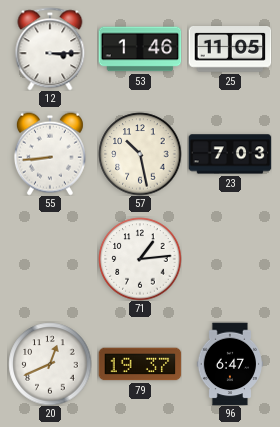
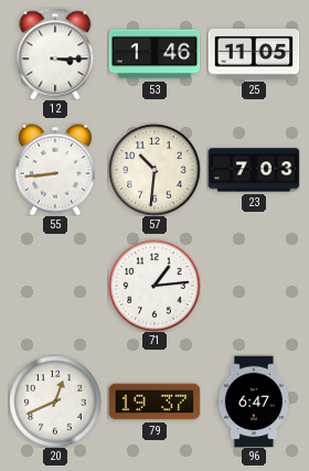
57: 10:28 -> 10:31 (154, 170)
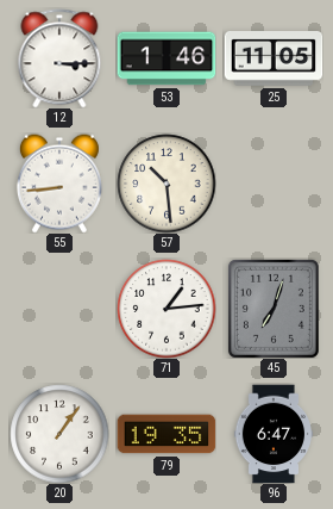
57: 10:31 -> 10:29 (166, 184)
23: 7:03 -> none (254, 170)
45: none -> 7:03 (274, 309)
20: 12:41 -> 1:06 (59, 434)
79: 19:37 -> 19:35 (166, 434)
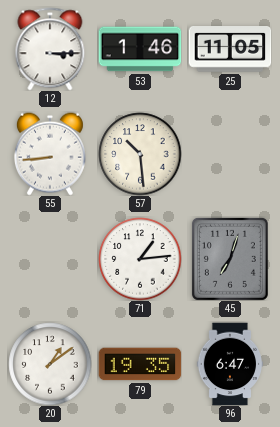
20: 1:06 -> 1:09 (50, 364)
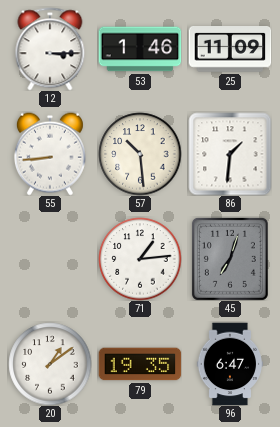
25: 11:05 -> 11:09 (230, 50)
86: none -> 1:31 (230, 154)
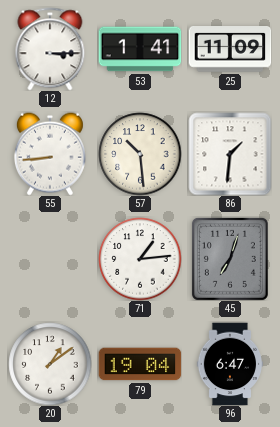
53: 1:46 -> 1:41 (140, 49)
79: 19:35 -> 19:04 (140, 364)
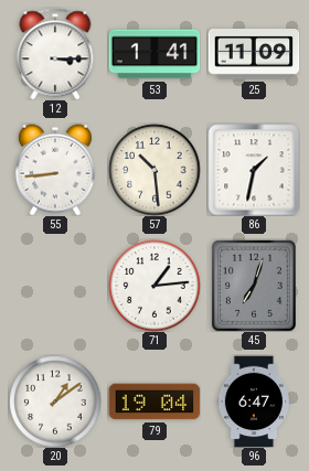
86: 1:31 -> 1:32 (254, 170)
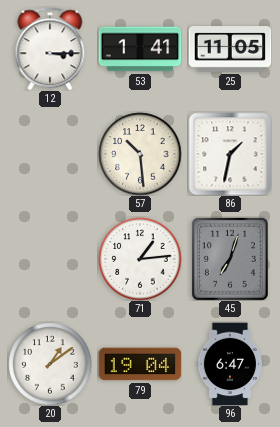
25: 11:09 -> 11:05 (230, 50)
55: 8:44 -> none (55, 170)
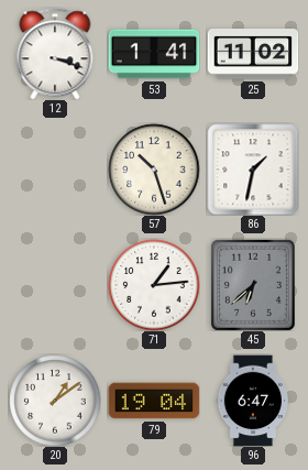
12: 3:15 -> 3:18 (55, 54)
25: 11:05 -> 11:02 (253, 55)
57: 10:29 -> 10:27 (154, 170)
45: 7:03 -> 6:38 (253, 285)
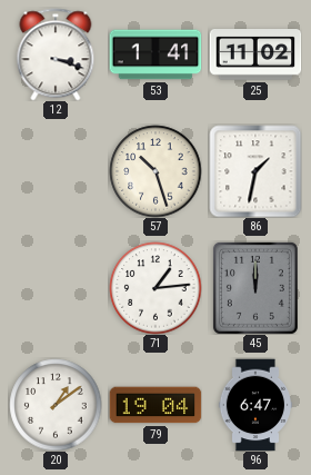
45: 6:38 -> 12:00 (255, 288)
